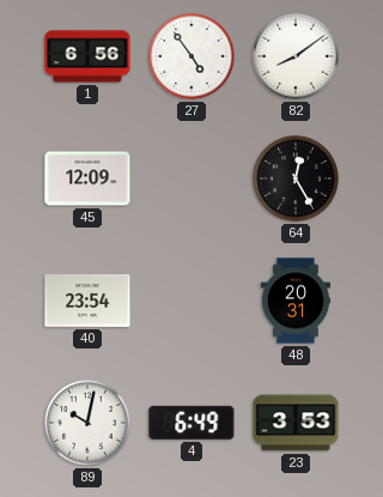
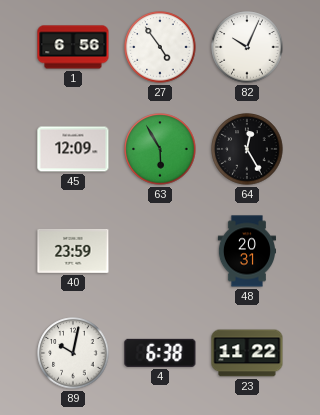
82: 8:09 -> 10:04 (247, 47)
63: none -> 5:55 (160, 149)
40: 23:54 -> 23:59 (73, 251)
4: 6:49 -> 6:38 (160, 353)
23: 3:53 -> 11:22 (247, 353)
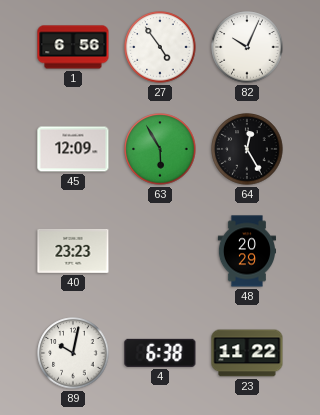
40: 23:59 -> 23:23 (73, 251)
48: 20:31 -> 20:29 (246, 251)
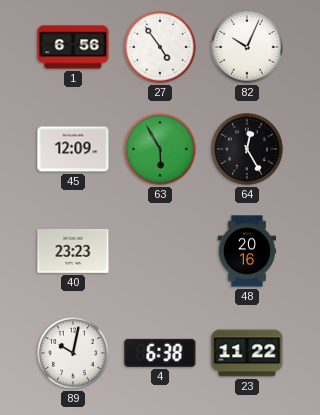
48: 20:29 -> 20:16 (246, 251)
